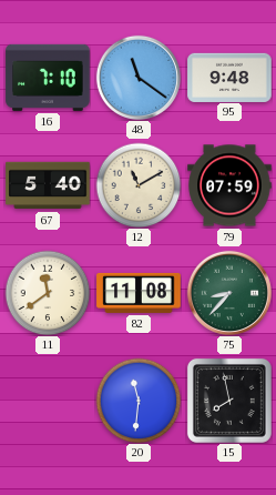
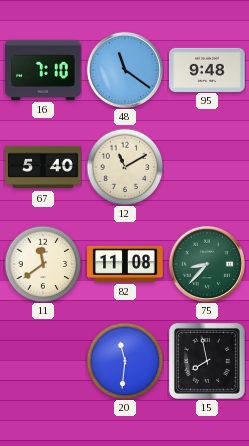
79: 07:59 -> none (229, 185)
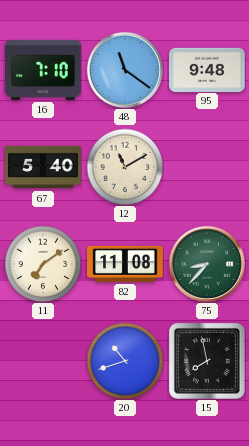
11: 11:39 -> 7:09 (43, 264)
20: 11:31 -> 10:42 (125, 361)
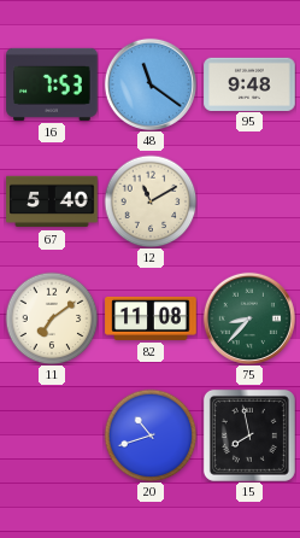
16: 7:10 -> 7:53 (52, 84)
